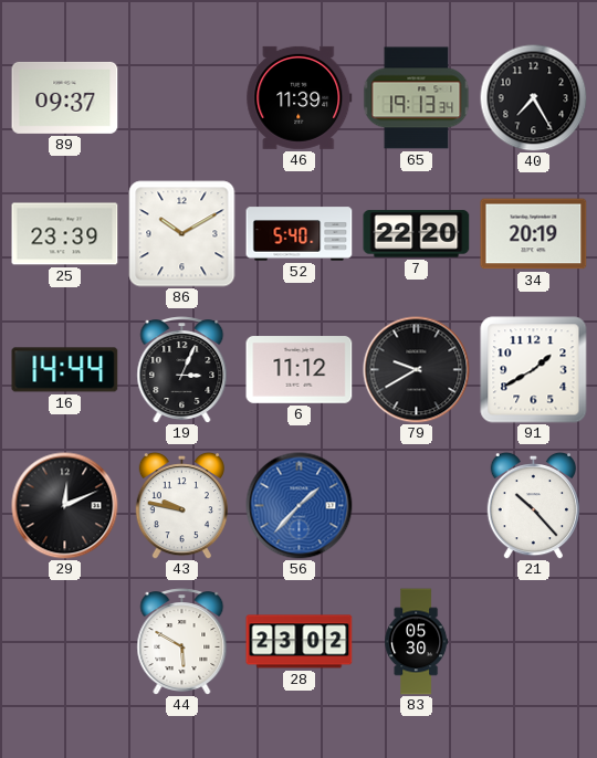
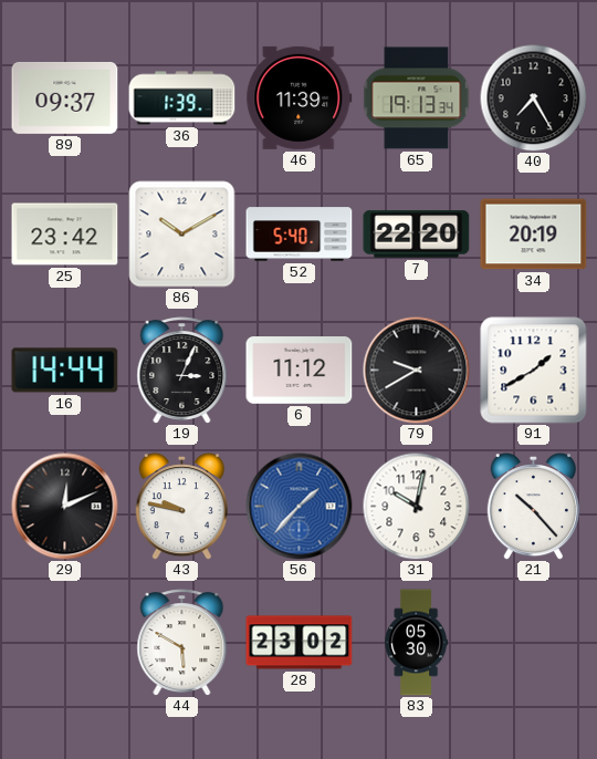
36: none -> 1:39 (182, 98)
25: 23:39 -> 23:42 (65, 235)
31: none -> 10:02 (416, 506)
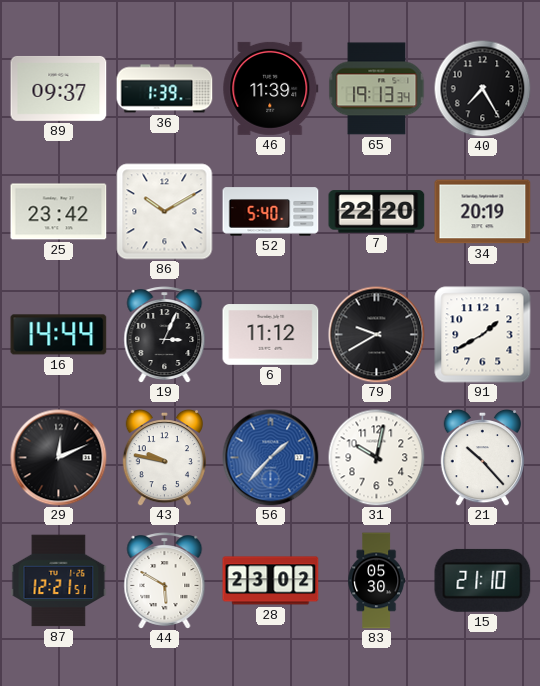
87: none -> 12:21 (59, 581)
15: none -> 21:10 (483, 580)
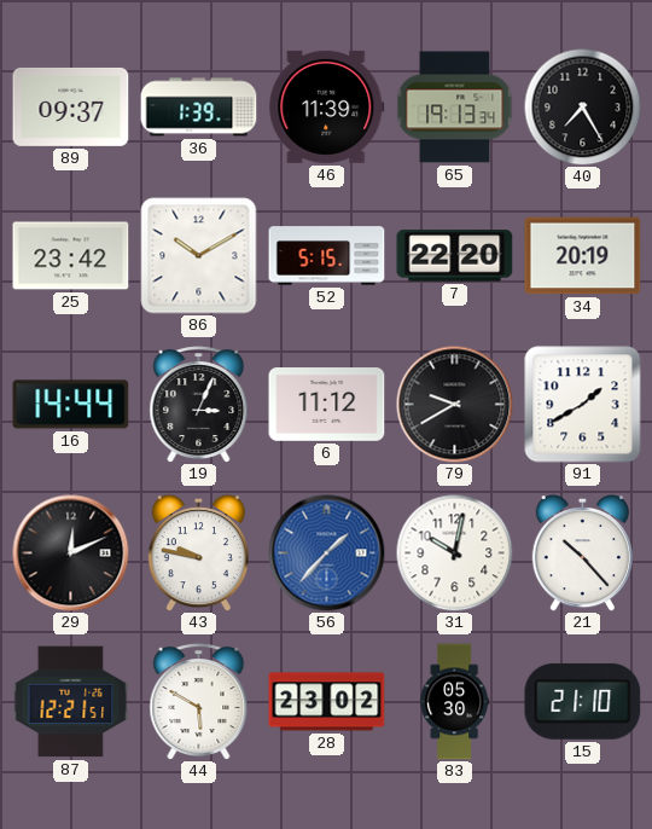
52: 5:40 -> 5:15 (327, 256)
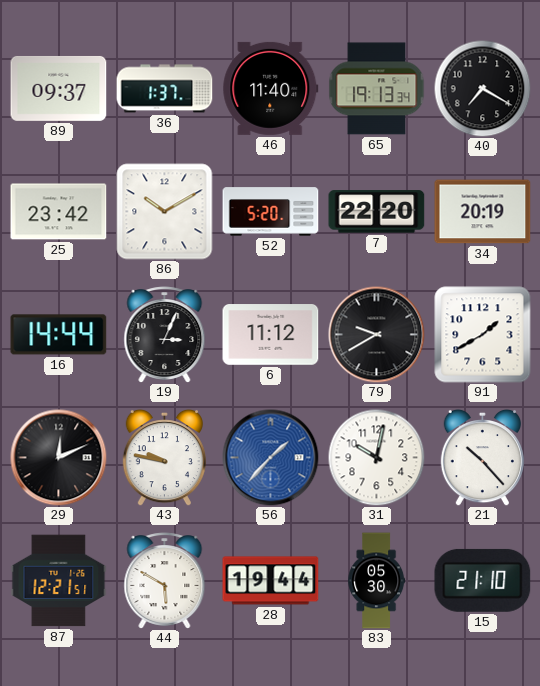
36: 1:39 -> 1:37 (165, 89)
46: 11:39 -> 11:40 (271, 88)
40: 7:25 -> 7:20 (482, 88)
52: 5:15 -> 5:20 (271, 212)
28: 23:02 -> 19:44 (271, 581)
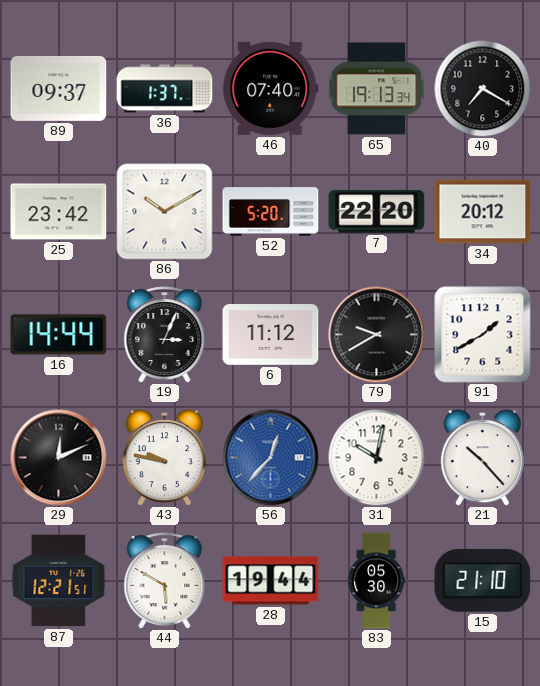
46: 11:40 -> 07:40 (271, 88)
34: 20:19 -> 20:12 (483, 212)
56: 1:37 -> 12:37 (271, 458)
